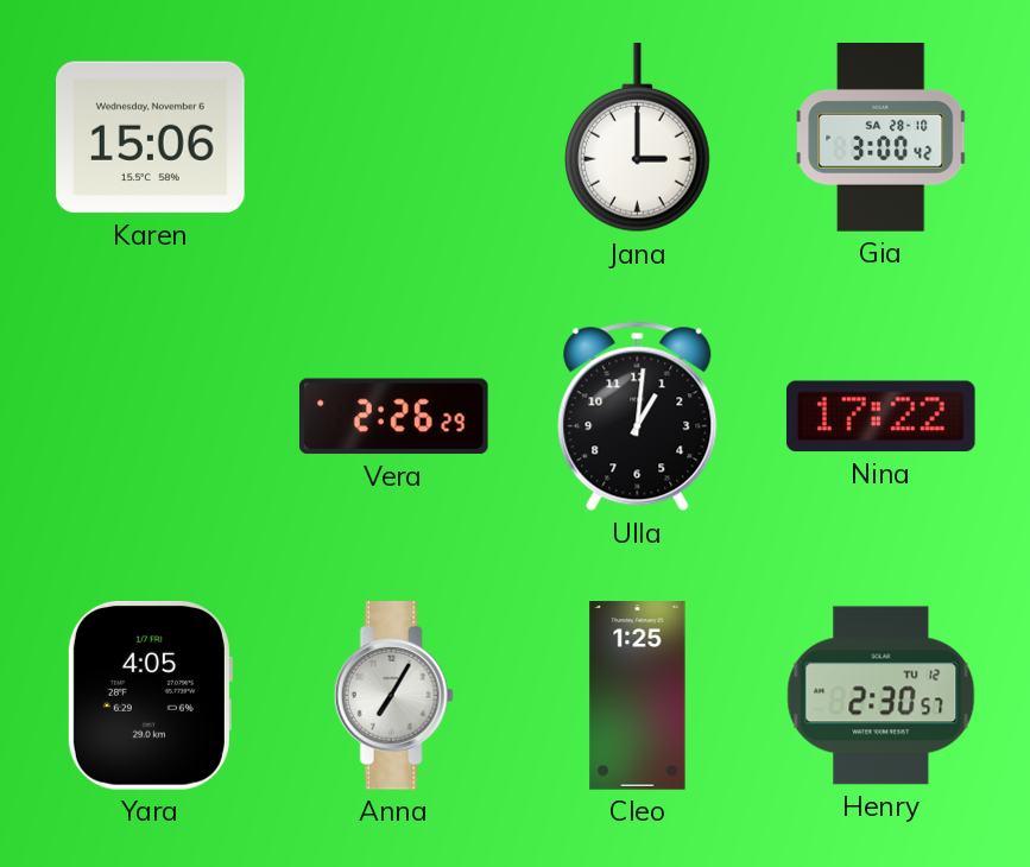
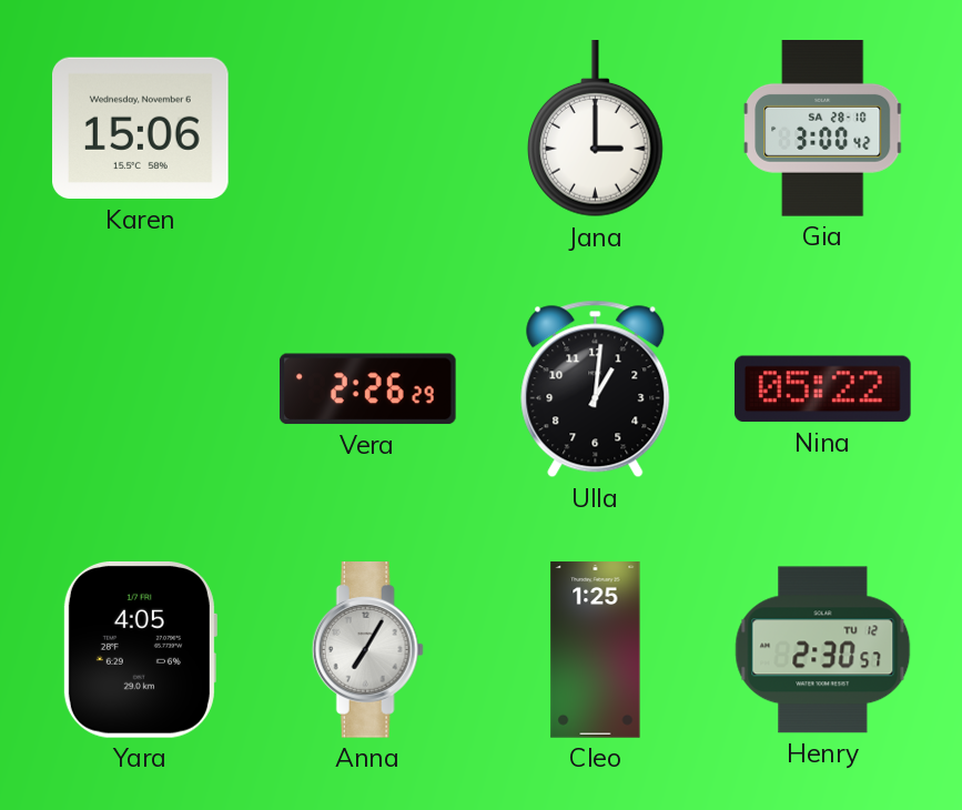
Nina: 17:22 -> 05:22 (822, 389)
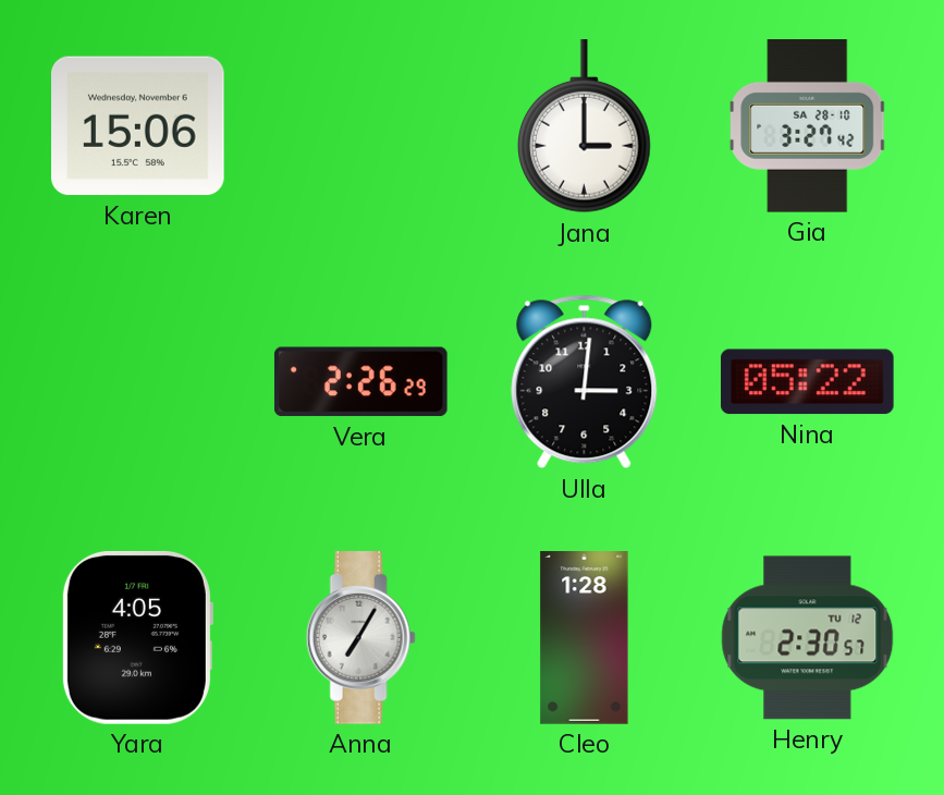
Gia: 3:00 -> 3:27 (808, 126)
Ulla: 1:01 -> 3:01 (585, 382)
Cleo: 1:25 -> 1:28 (585, 638)
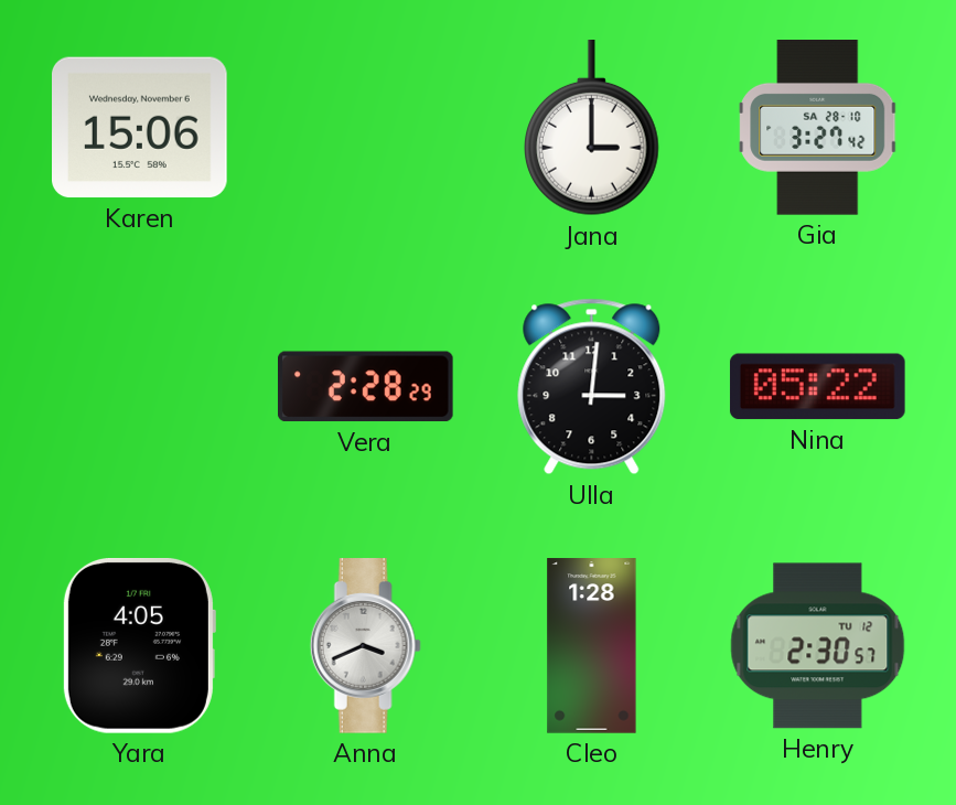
Vera: 2:26 -> 2:28 (365, 387)
Anna: 7:05 -> 3:41 (365, 646)
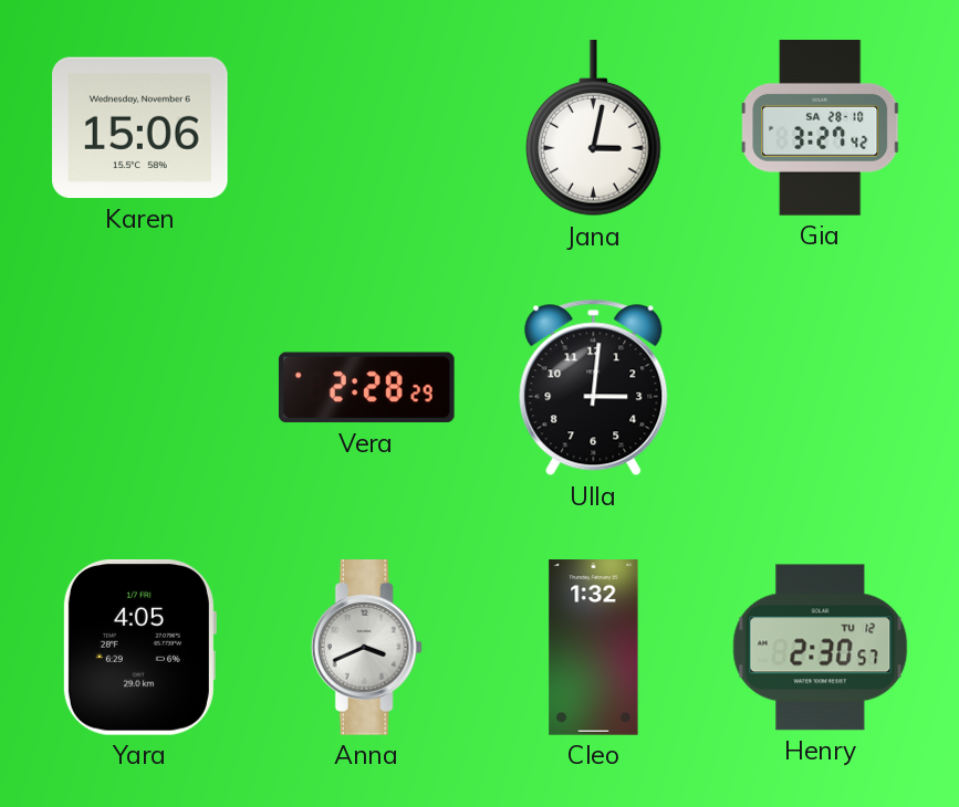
Jana: 3:00 -> 3:02 (594, 128)
Nina: 05:22 -> none (817, 387)
Cleo: 1:28 -> 1:32 (594, 648)
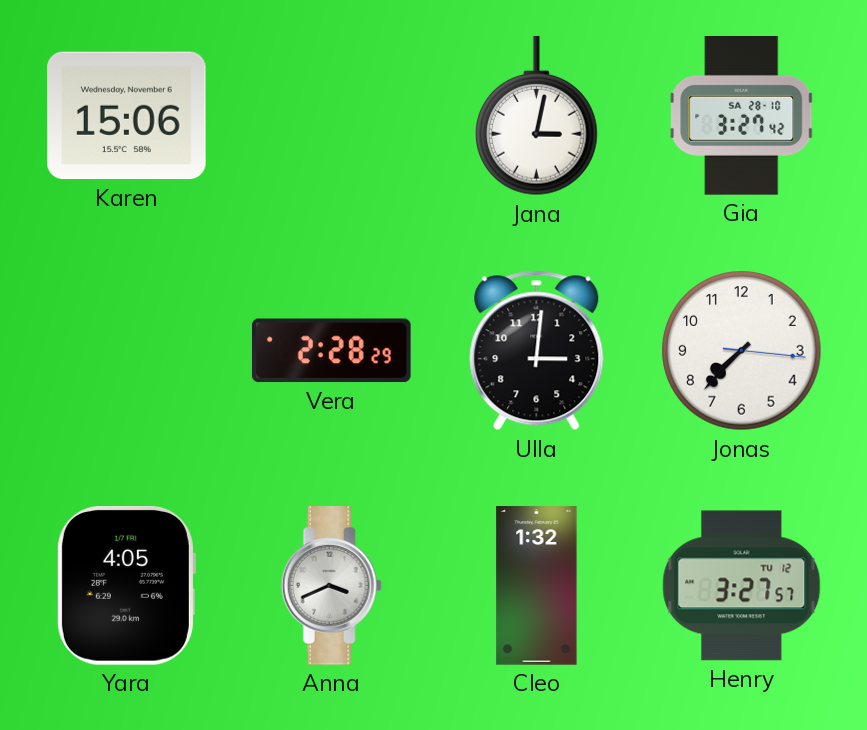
Jonas: none -> 7:37 (742, 351)
Henry: 2:30 -> 3:27 (742, 586)
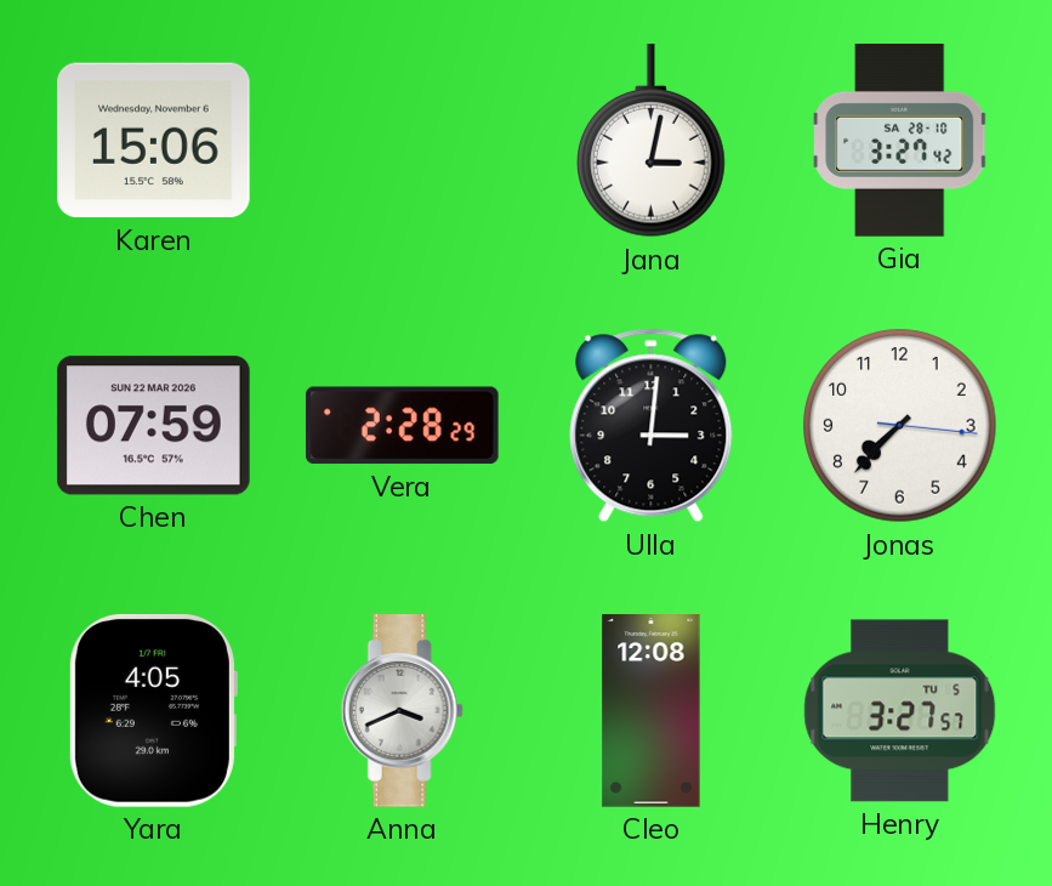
Chen: none -> 07:59 (153, 426)
Cleo: 1:32 -> 12:08 (652, 711)
Henry date: TU 12 -> TU 5 (900, 711)
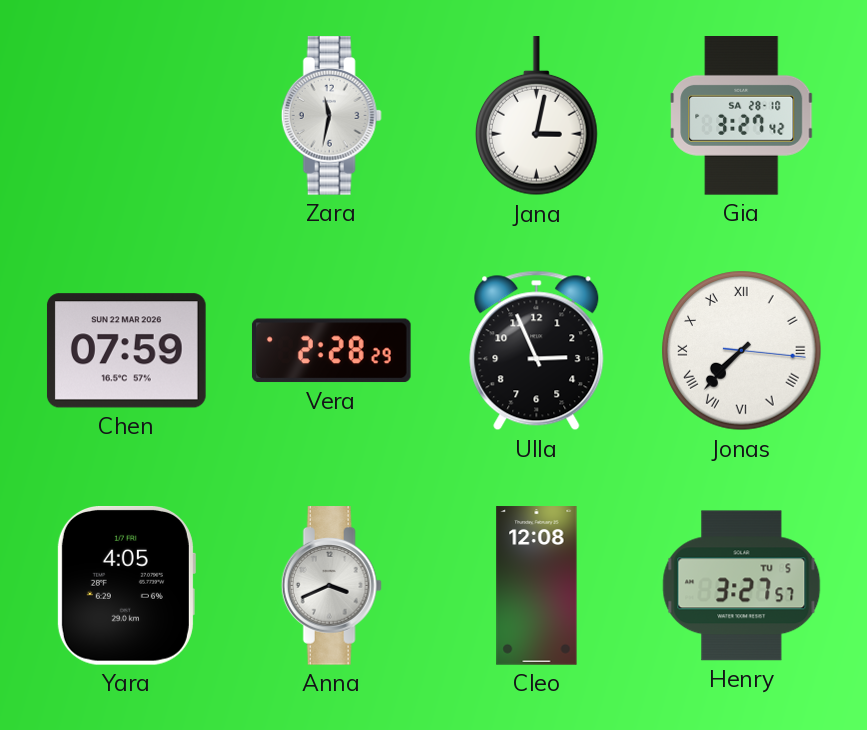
Karen: 15:06 -> none (154, 141)
Zara: none -> 11:32 (331, 116)
Ulla: 3:01 -> 2:56 (537, 351)
Jonas numerals: Arabic -> Roman (742, 351)
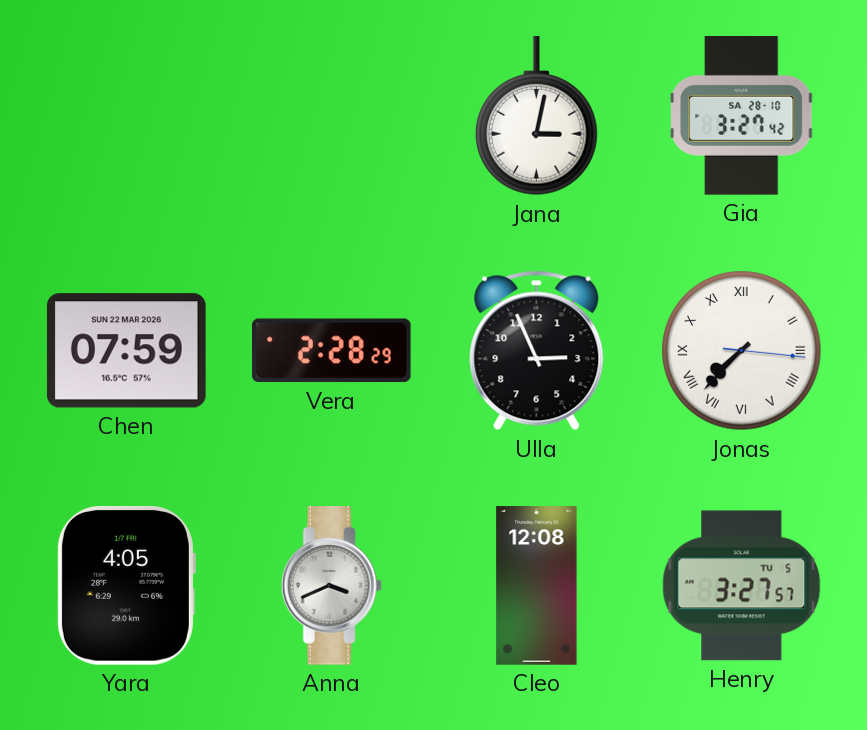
Zara: 11:32 -> none (331, 116)
